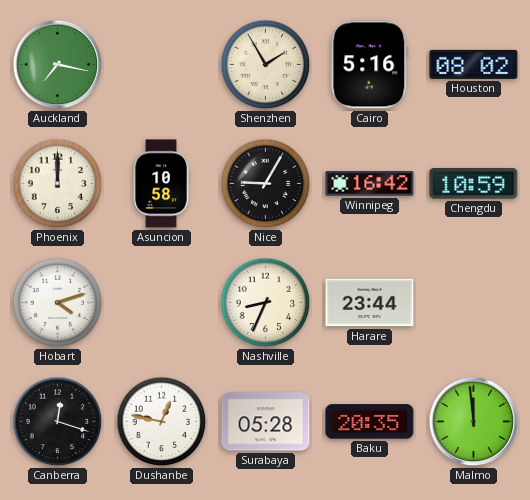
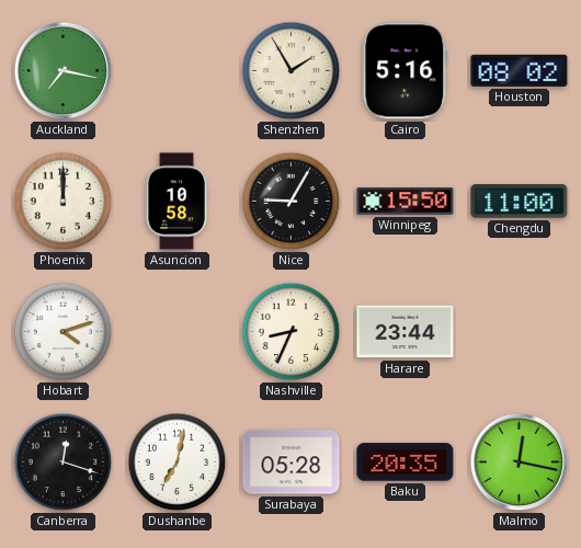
Winnipeg: 16:42 -> 15:50 (406, 202)
Chengdu: 10:59 -> 11:00 (520, 202)
Dushanbe: 12:47 -> 7:02 (178, 463)
Malmo: 11:59 -> 12:17 (520, 463)
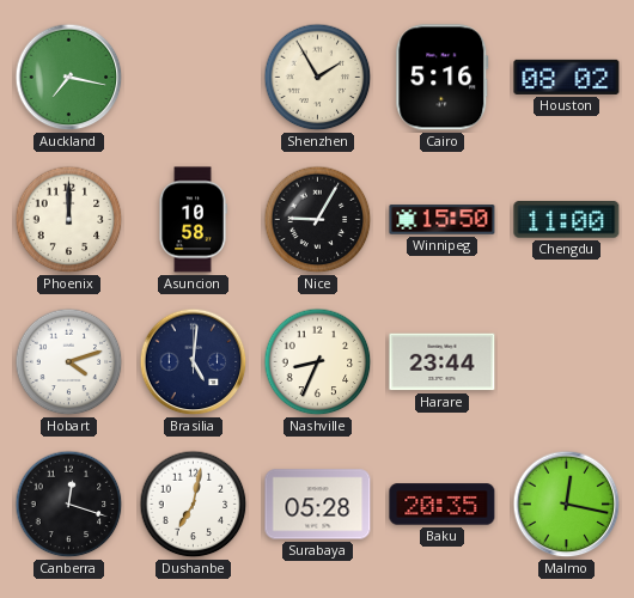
Brasilia: none -> 5:01 (194, 362)
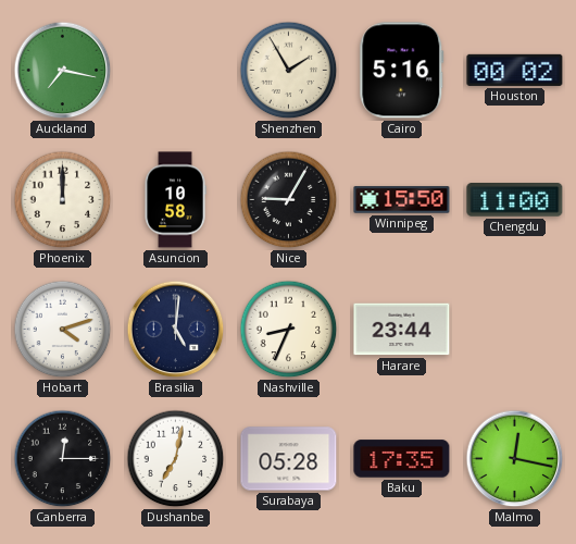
Houston: 08:02 -> 00:02 (515, 70)
Canberra: 12:18 -> 12:15 (63, 459)
Baku: 20:35 -> 17:35 (402, 459)
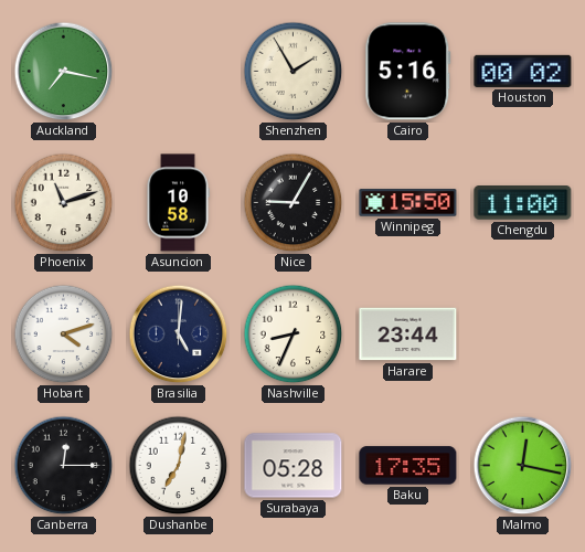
Phoenix: 12:00 -> 11:12 (64, 203)
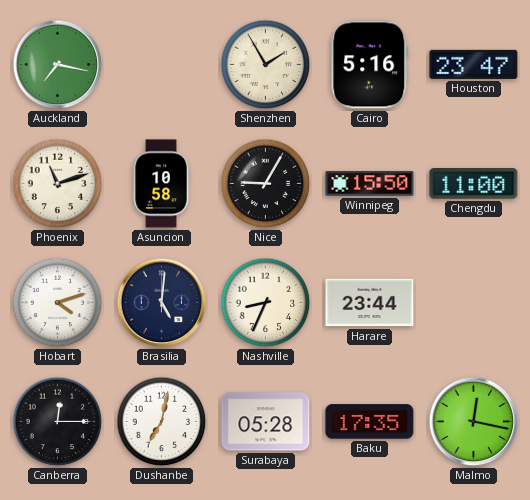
Houston: 00:02 -> 23:47 (474, 64)
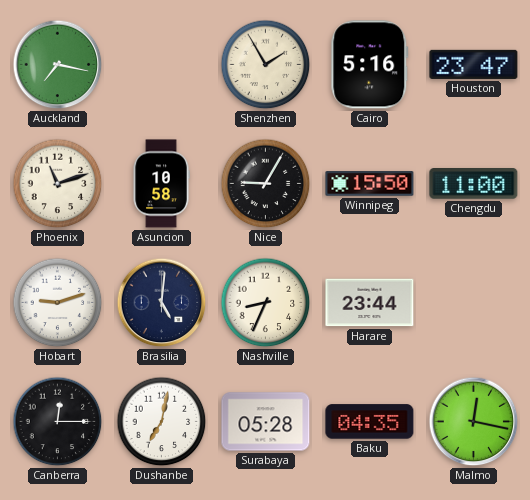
Hobart: 4:12 -> 9:12 (58, 303)
Baku: 17:35 -> 04:35 (370, 422)
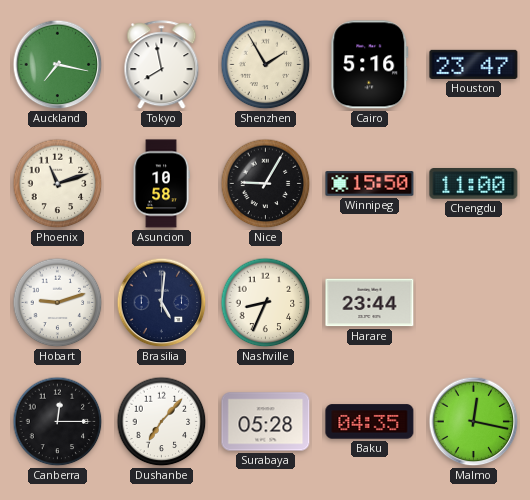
Tokyo: none -> 7:58 (162, 65)
Dushanbe: 7:02 -> 7:07 (162, 422)
